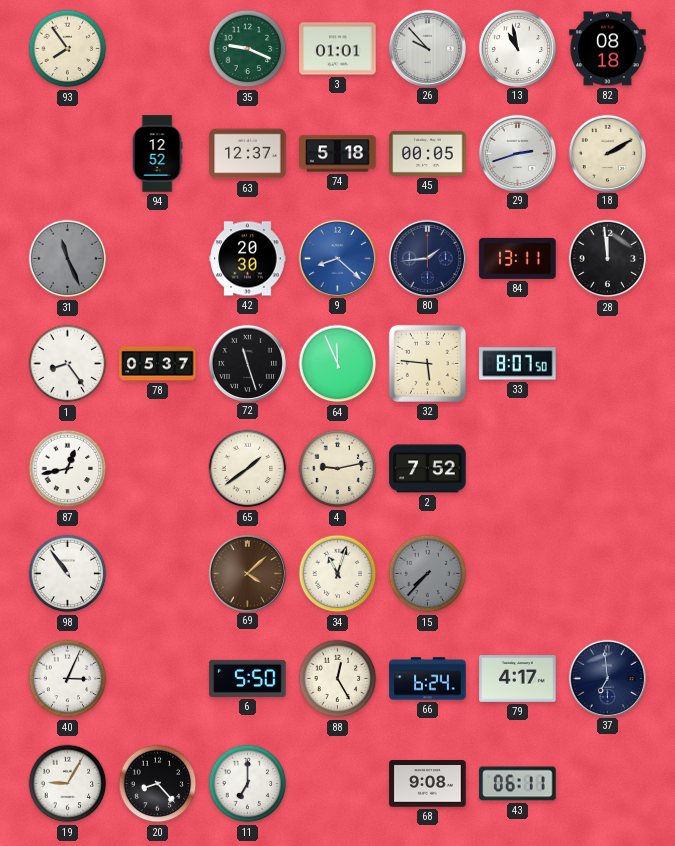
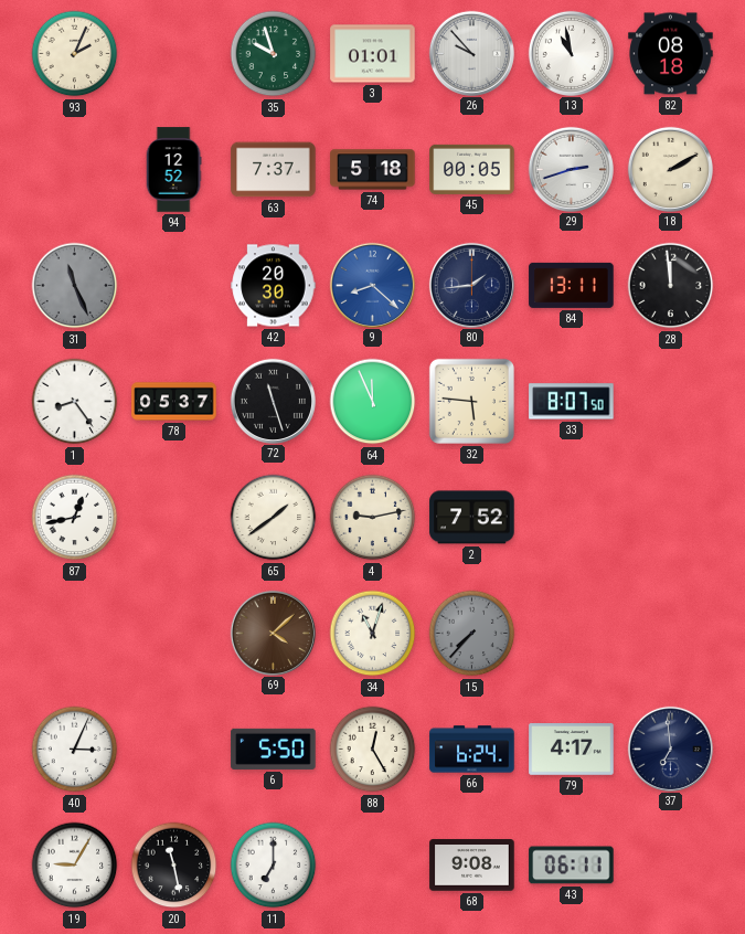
93: 7:54 -> 2:04 (75, 54)
35: 9:19 -> 9:57 (274, 54)
63: 12:37 -> 7:37 (274, 170)
98: 10:54 -> none (68, 574)
20: 8:23 -> 11:28 (174, 866)
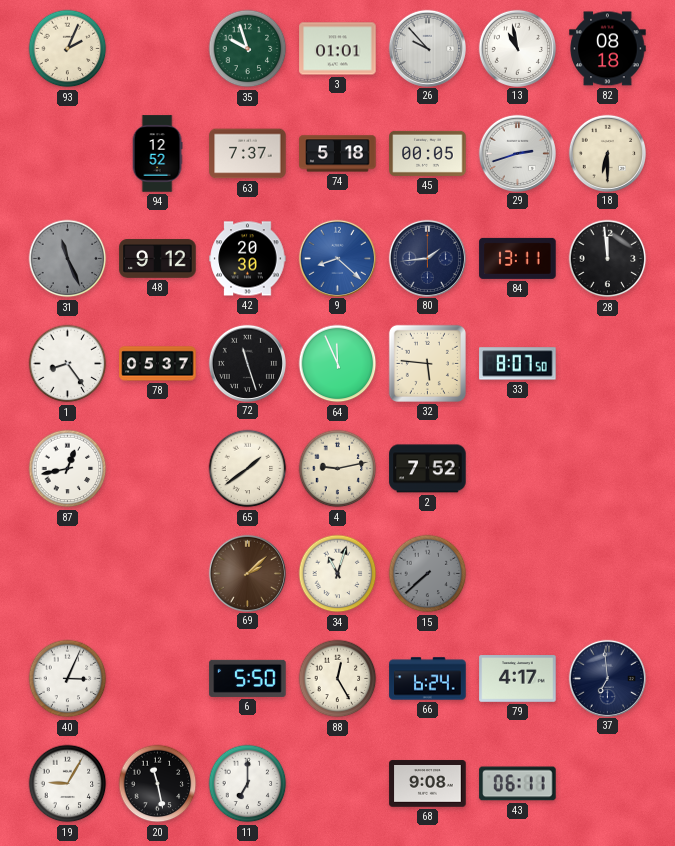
18: 2:10 -> 6:30 (607, 153)
48: none -> 9:12 (158, 259)
69: 4:08 -> 2:08 (247, 573)
15: 7:37 -> 7:38 (428, 574)
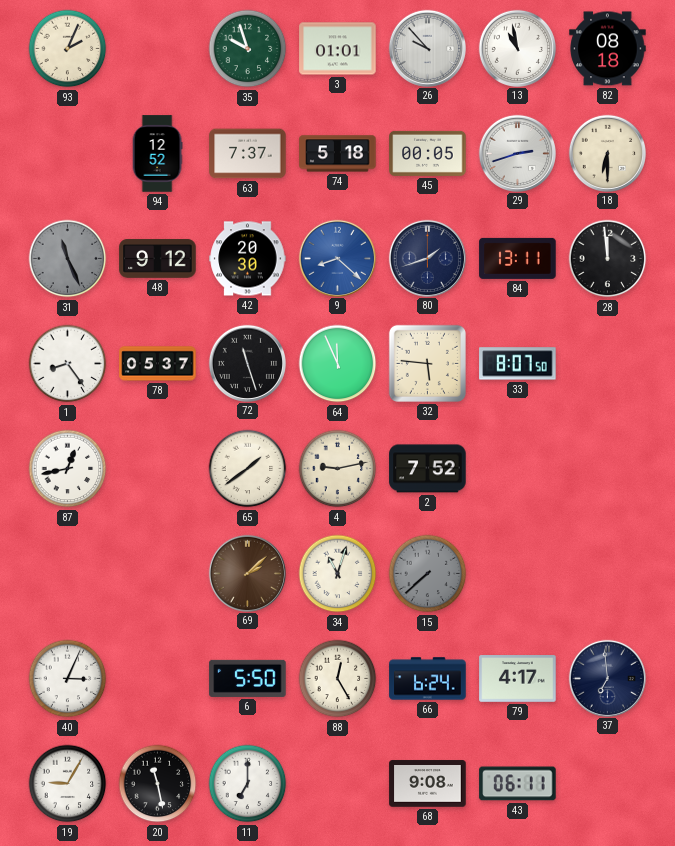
80: 1:44 -> 1:42 (427, 258)
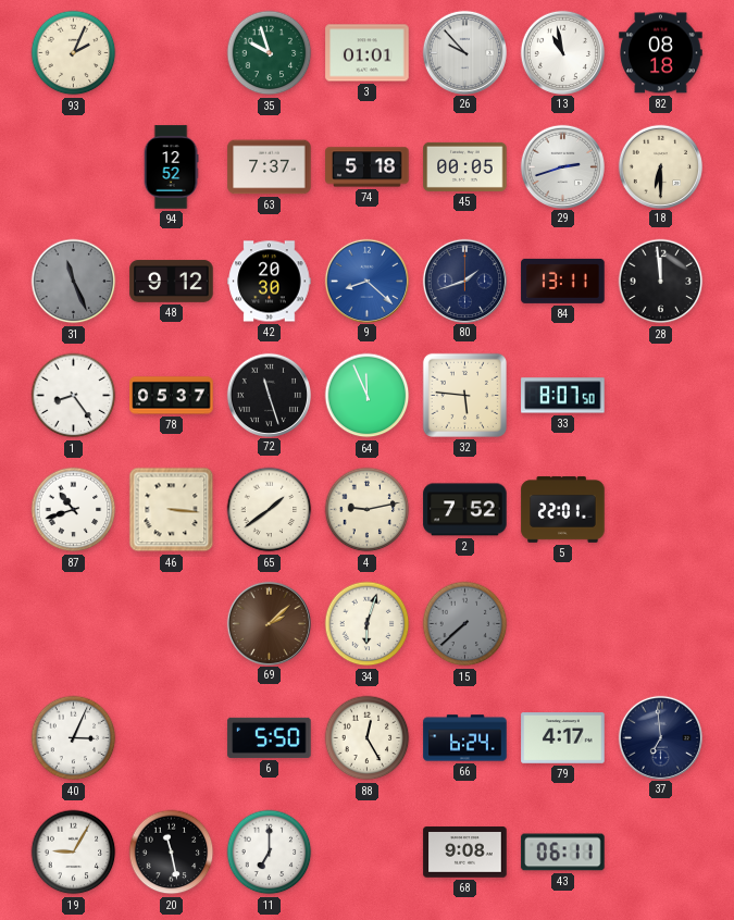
87: 12:43 -> 10:42 (74, 510)
46: none -> 3:16 (172, 510)
5: none -> 22:01 (563, 510)
34: 11:03 -> 6:03 (368, 624)
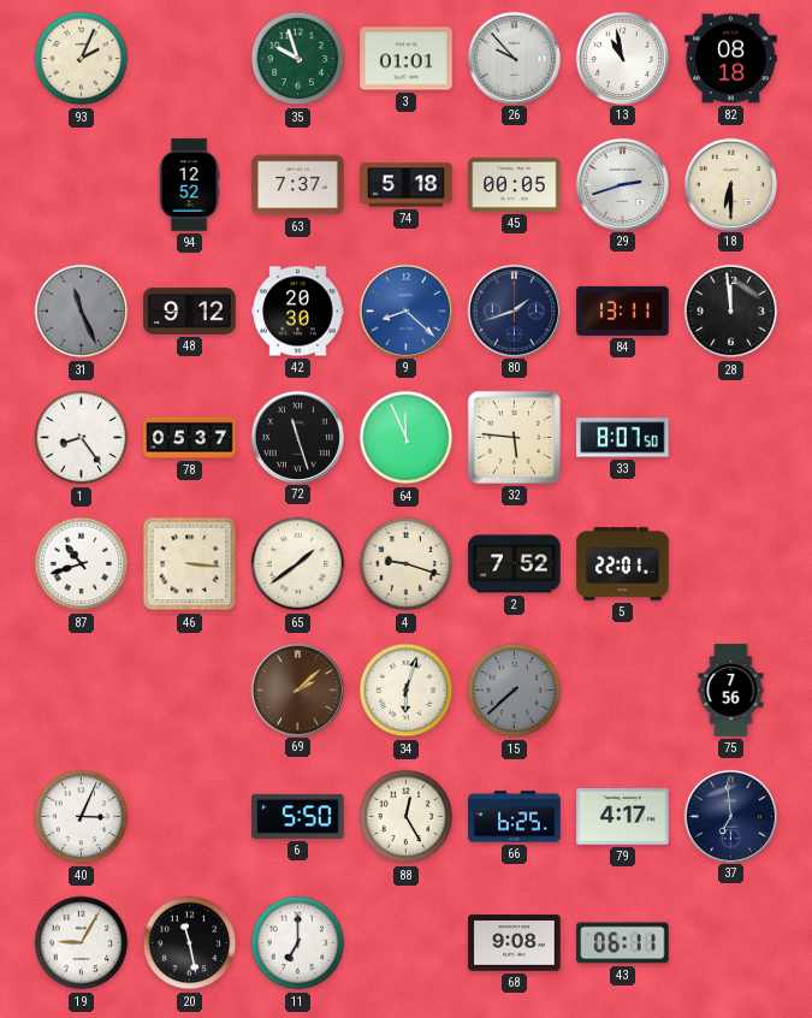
4: 9:13 -> 9:18 (407, 564)
75: none -> 7:56 (731, 691)
66: 6:24 -> 6:25 (515, 817)
